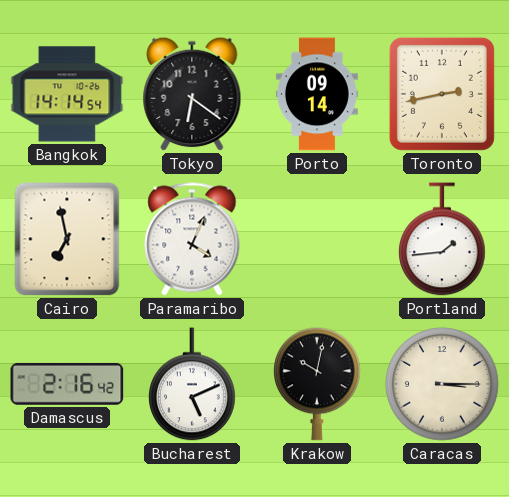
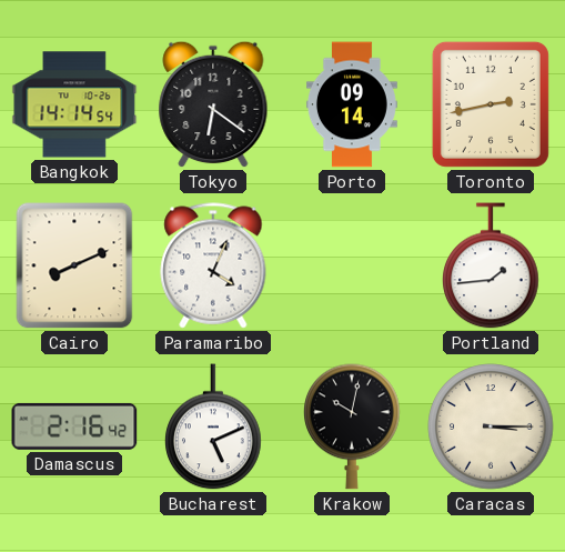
Cairo: 6:58 -> 8:11 (74, 265)
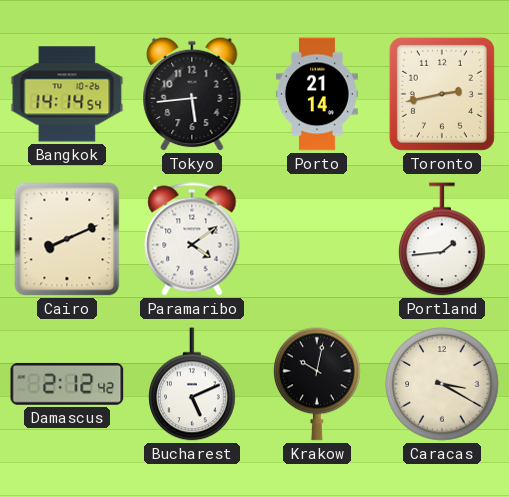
Tokyo: 6:21 -> 5:44 (192, 94)
Porto: 09:14 -> 21:14 (317, 94)
Paramaribo: 4:04 -> 4:09 (192, 239)
Damascus: 2:16 -> 2:12 (67, 384)
Caracas: 3:15 -> 3:20 (442, 384)
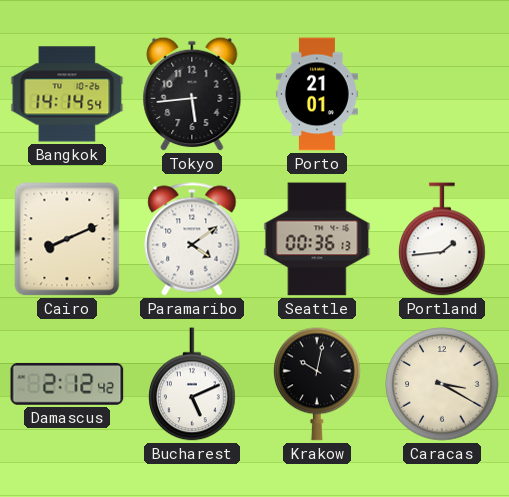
Porto: 21:14 -> 21:01 (317, 94)
Toronto: 2:43 -> none (442, 94)
Seattle: none -> 00:36 (317, 239)
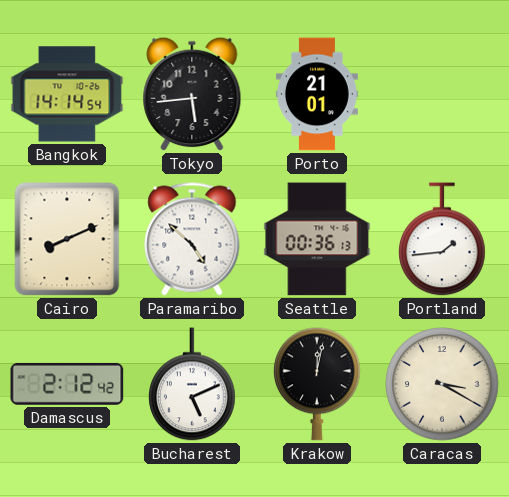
Paramaribo: 4:09 -> 4:52 (192, 239)
Krakow: 10:02 -> 12:02 (317, 384)
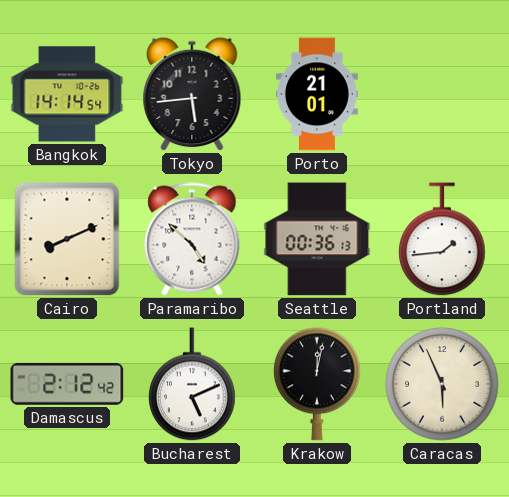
Caracas: 3:20 -> 5:56 (442, 384)
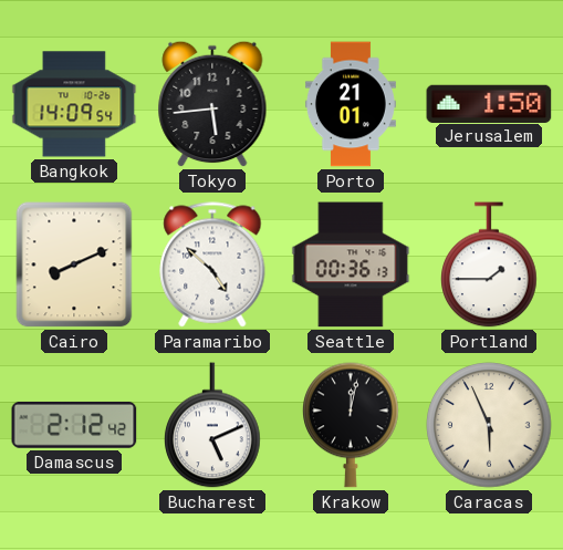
Bangkok: 14:14 -> 14:09 (74, 104)
Jerusalem: none -> 1:50 (489, 103)
Portland: 1:44 -> 1:45 (489, 264)
